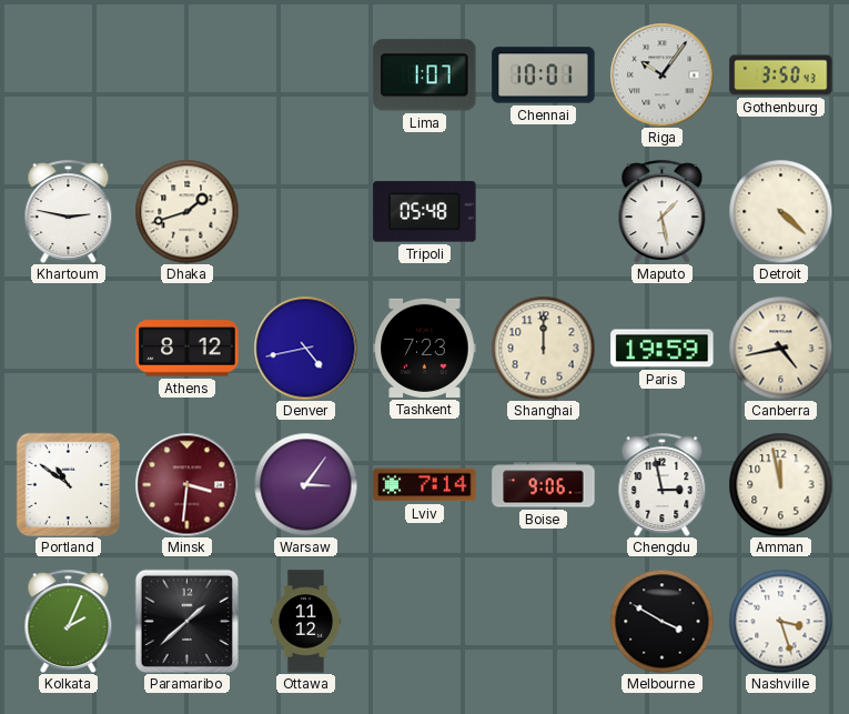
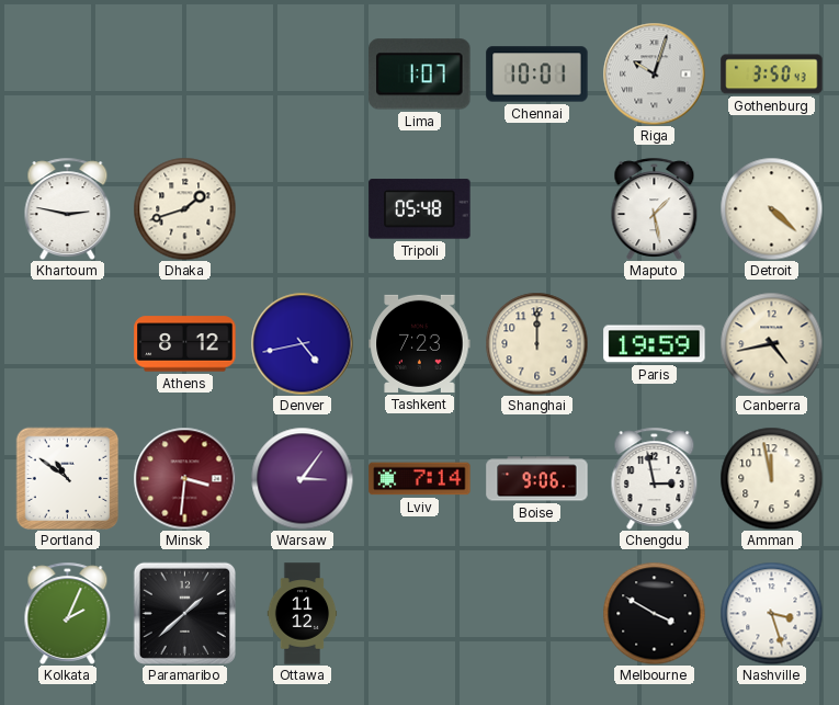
Riga: 10:06 -> 10:03 (654, 73)
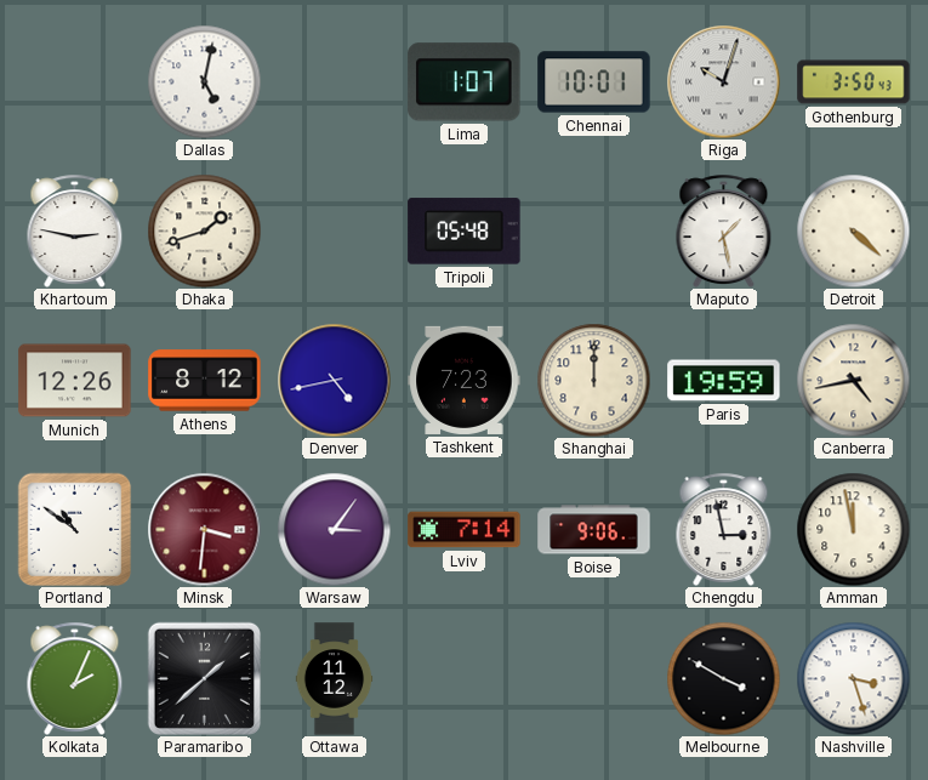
Dallas: none -> 5:02 (204, 81)
Munich: none -> 12:26 (75, 381)
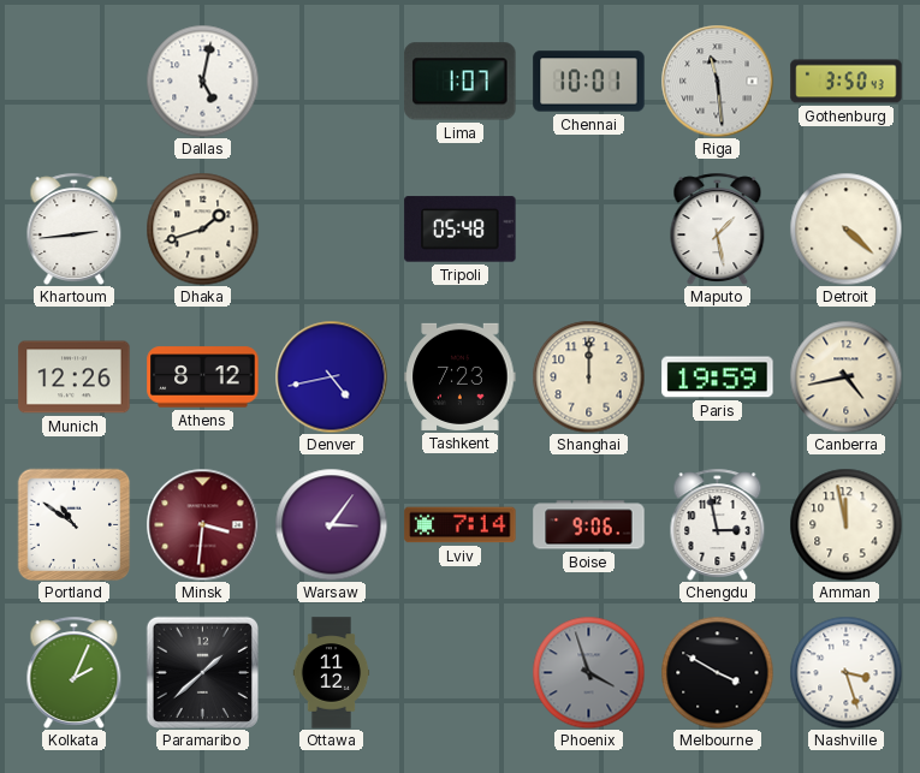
Riga: 10:03 -> 11:29 (717, 81)
Khartoum: 2:47 -> 2:44 (75, 228)
Phoenix: none -> 3:57 (588, 672)
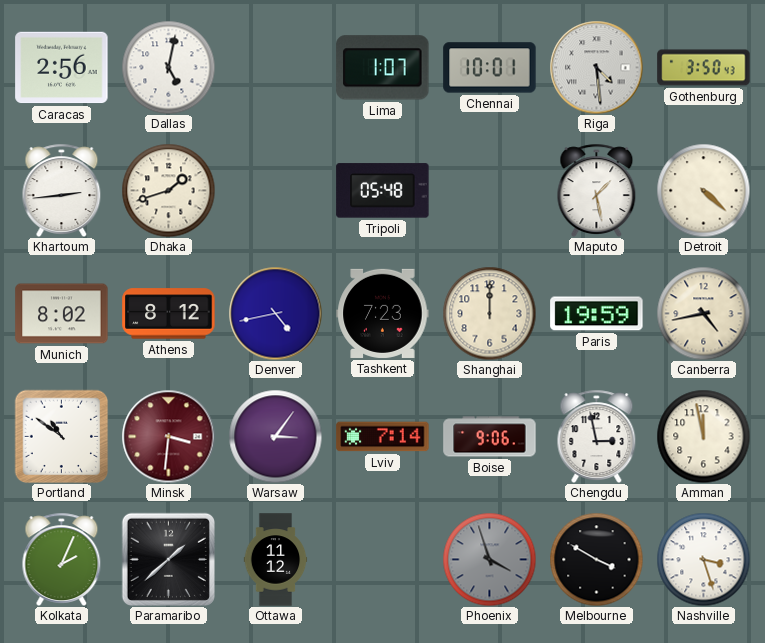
Caracas: none -> 2:56 (62, 68)
Riga: 11:29 -> 4:29 (596, 67)
Munich: 12:26 -> 8:02 (62, 314)
